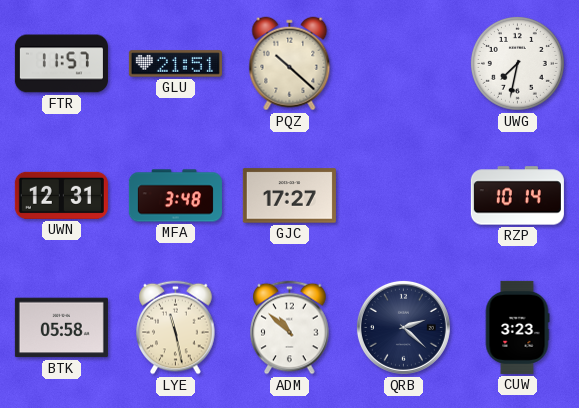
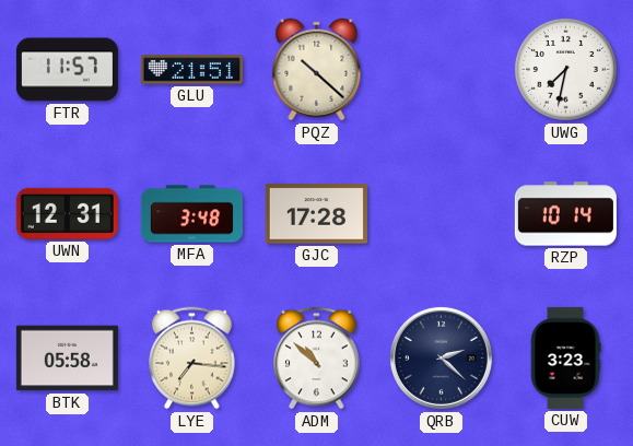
GJC: 17:27 -> 17:28 (316, 214)
LYE: 11:28 -> 7:16 (192, 359)
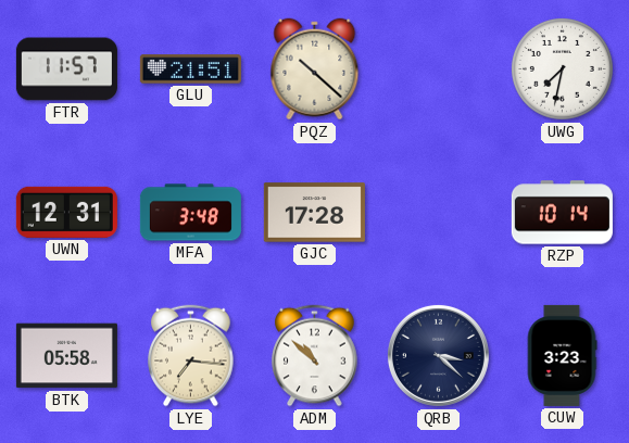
QRB: 2:22 -> 3:22 (438, 355)
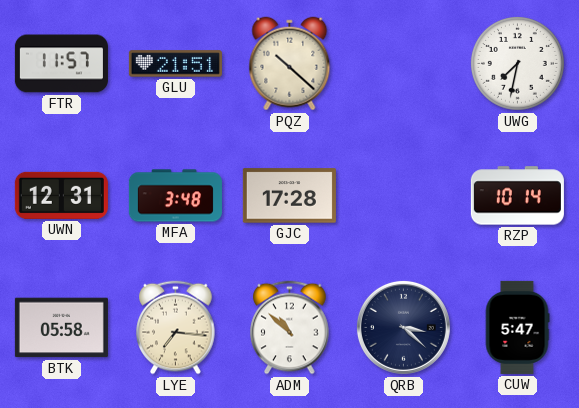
CUW: 3:23 -> 5:47 (517, 327)
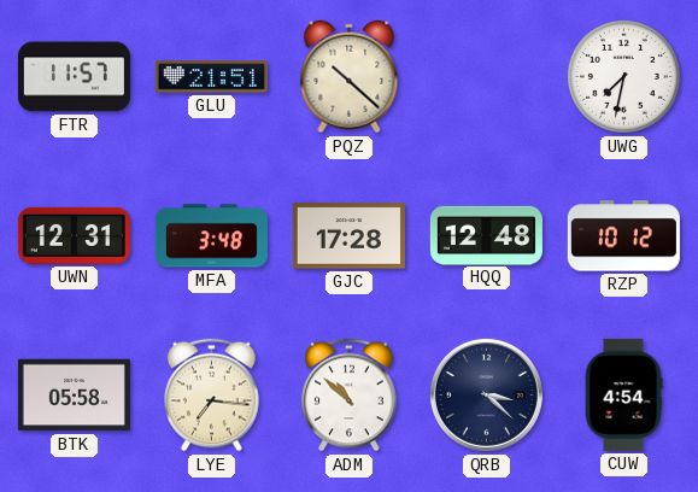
HQQ: none -> 12:48 (486, 235)
RZP: 10:14 -> 10:12 (623, 236)
CUW: 5:47 -> 4:54 (623, 394)
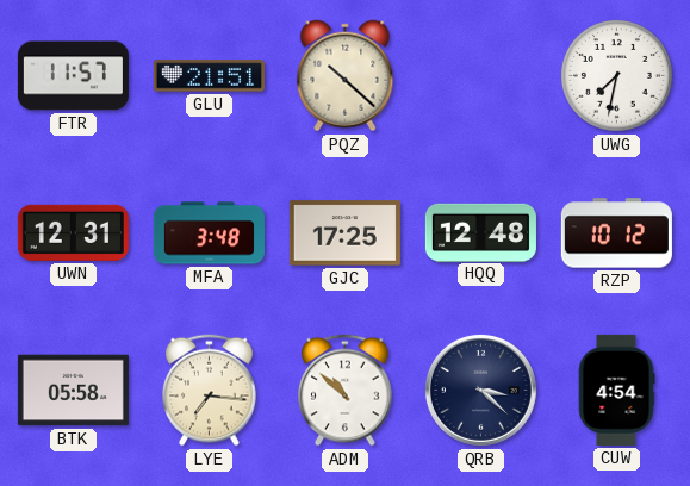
GJC: 17:28 -> 17:25 (344, 233)
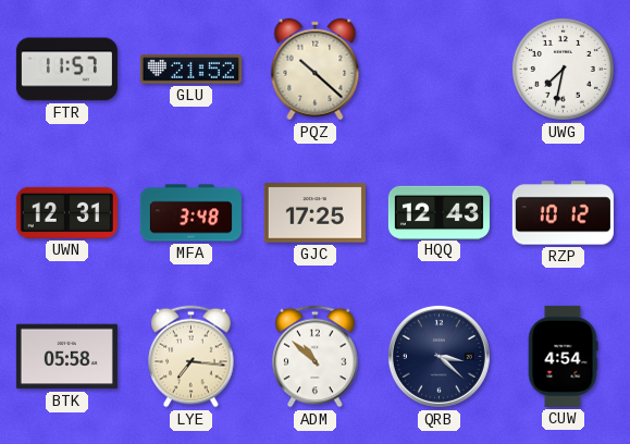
GLU: 21:51 -> 21:52 (190, 70)
HQQ: 12:48 -> 12:43 (438, 212)
